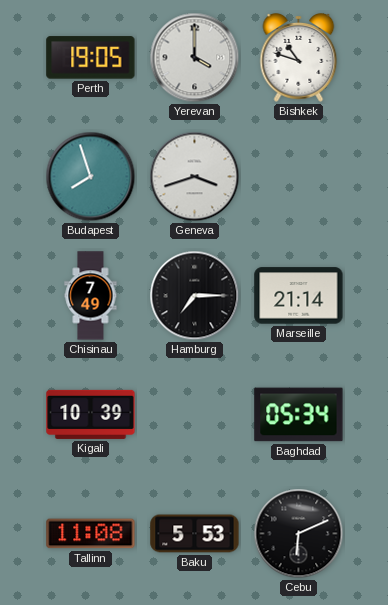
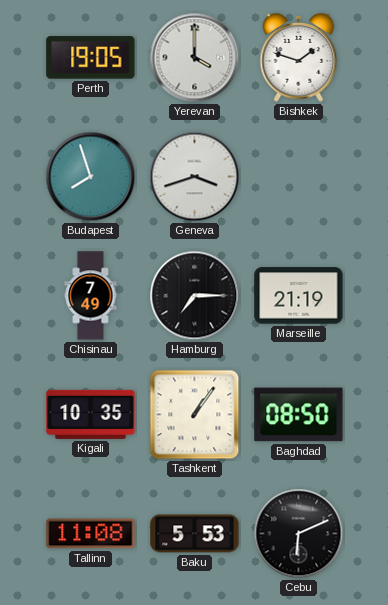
Bishkek: 10:48 -> 1:48 (299, 58)
Marseille: 21:14 -> 21:19 (299, 296)
Kigali: 10:39 -> 10:35 (91, 414)
Tashkent: none -> 1:06 (195, 415)
Baghdad: 05:34 -> 08:50 (299, 415)
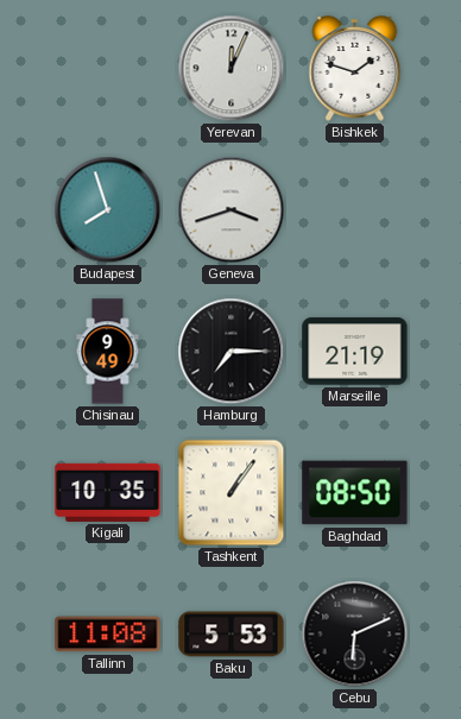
Perth: 19:05 -> none (91, 58)
Yerevan: 4:00 -> 12:04 (232, 69)
Chisinau: 7:49 -> 9:49 (108, 352)
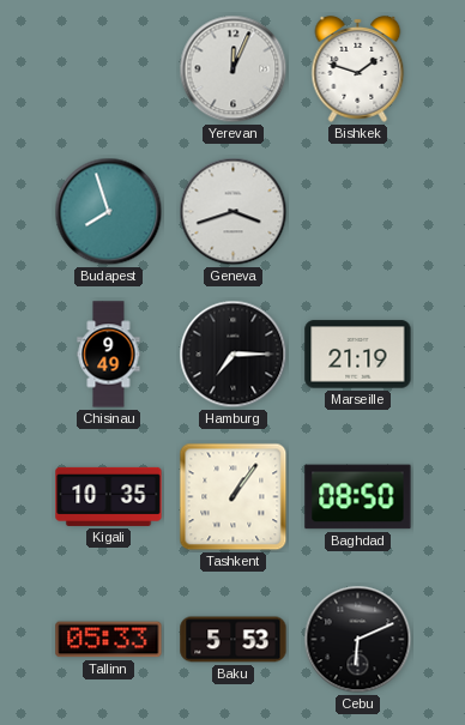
Tallinn: 11:08 -> 05:33 (109, 640)
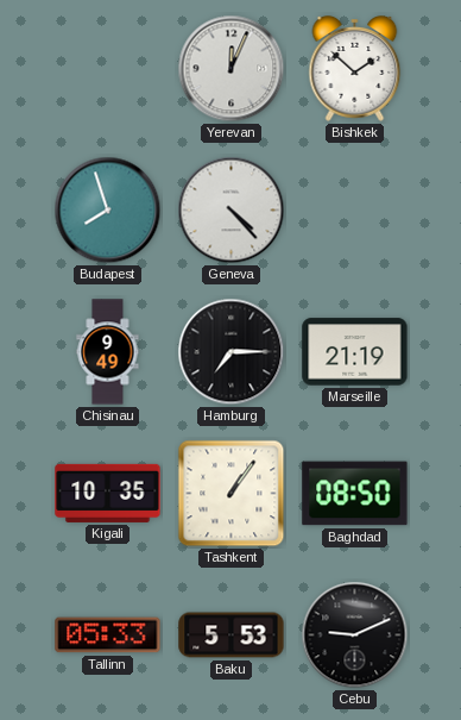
Bishkek: 1:48 -> 1:52 (355, 69)
Geneva: 3:42 -> 4:23 (232, 211)
Cebu: 6:11 -> 9:11 (355, 636)
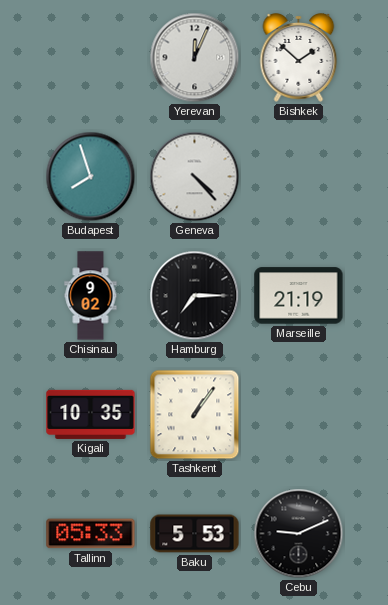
Chisinau: 9:49 -> 9:02 (91, 296)
Baghdad: 08:50 -> none (355, 494)
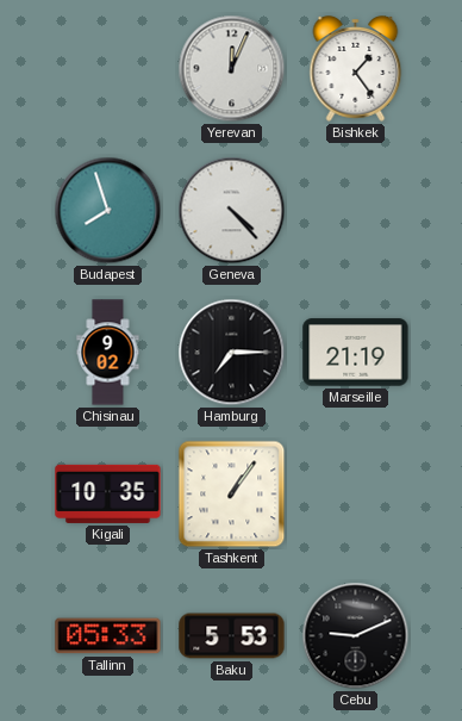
Bishkek: 1:52 -> 1:24 (356, 69)
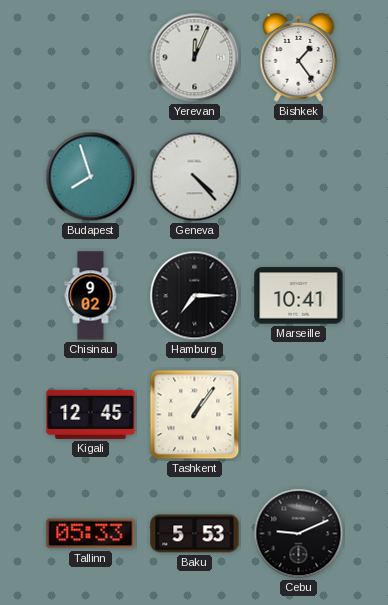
Marseille: 21:19 -> 10:41 (299, 296)
Kigali: 10:35 -> 12:45 (91, 414)
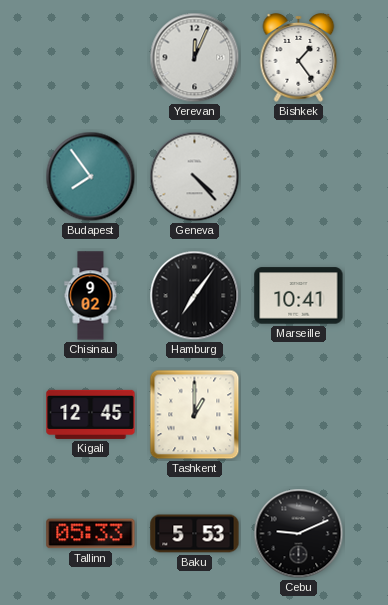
Budapest: 7:57 -> 7:54 (91, 177)
Hamburg: 7:15 -> 7:06 (195, 296)
Tashkent: 1:06 -> 1:00 (195, 415)
